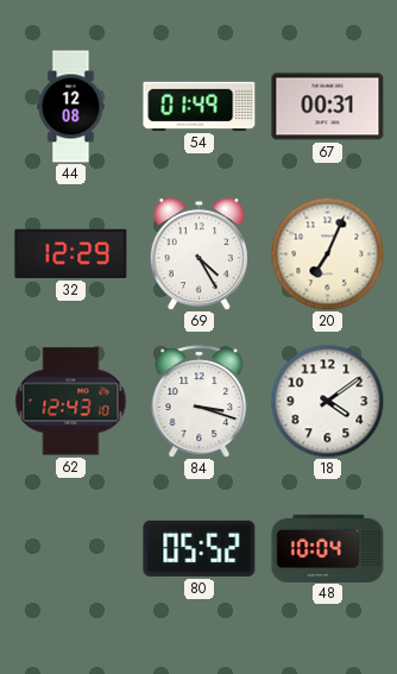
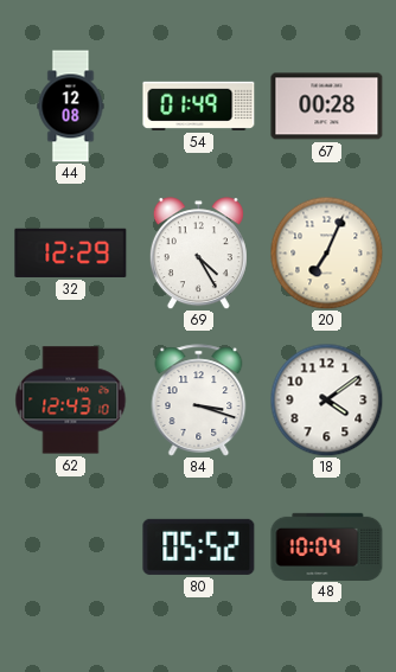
67: 00:31 -> 00:28 (327, 107)
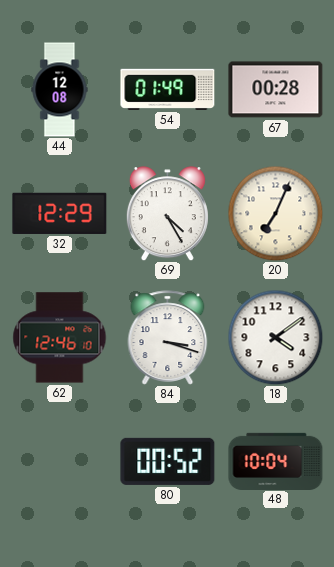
62: 12:43 -> 12:46 (60, 338)
80: 05:52 -> 00:52 (168, 461)
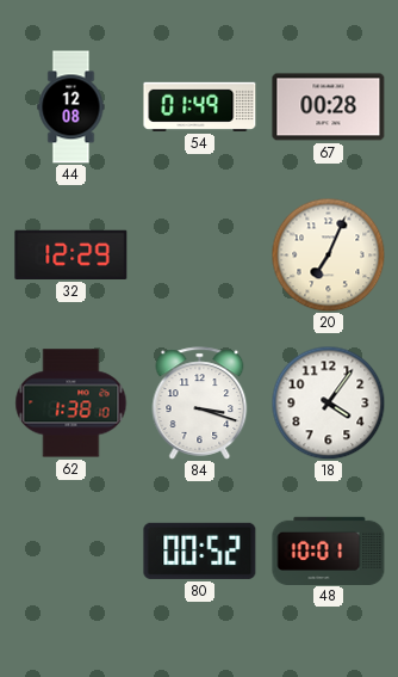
69: 4:25 -> none (167, 214)
62: 12:46 -> 1:38 (71, 404)
18: 4:09 -> 4:06 (328, 402)
48: 10:04 -> 10:01 (329, 550)
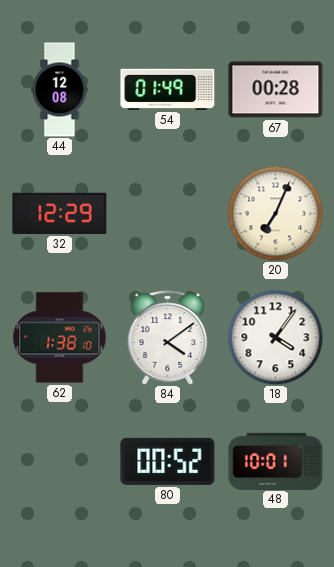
84: 3:18 -> 4:09 (168, 338)
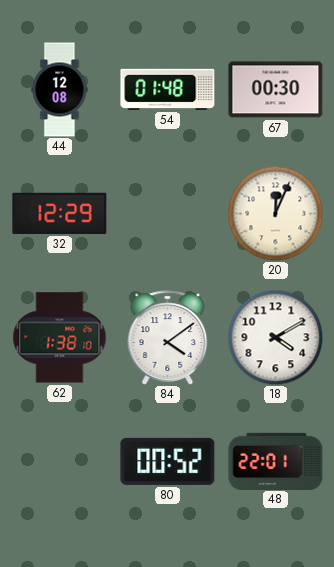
54: 01:49 -> 01:48 (168, 89)
67: 00:28 -> 00:30 (276, 90)
20: 7:04 -> 12:04 (275, 213)
18: 4:06 -> 4:10 (275, 337)
48: 10:01 -> 22:01 (276, 461)
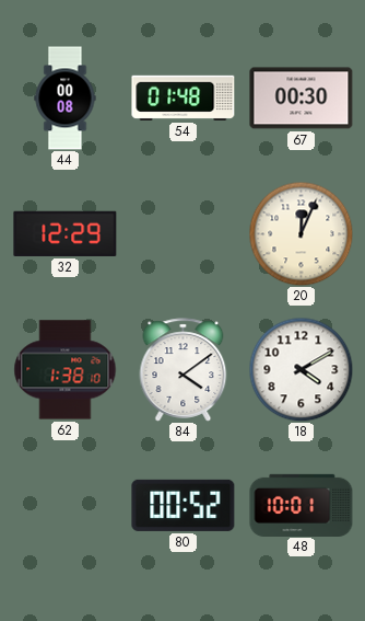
44: 12:08 -> 00:08 (66, 99)
48: 22:01 -> 10:01 (302, 505)
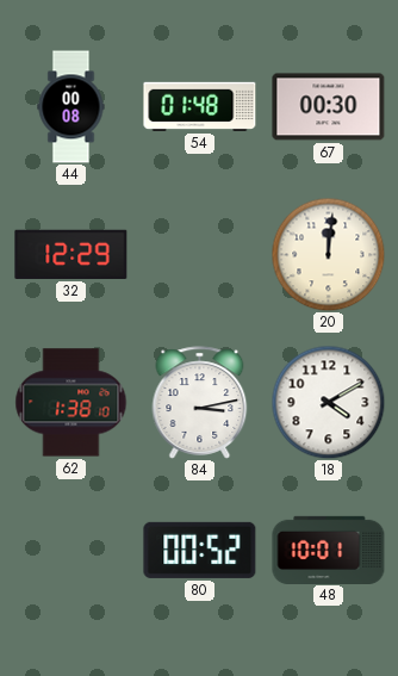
20: 12:04 -> 12:01 (328, 254)
84: 4:09 -> 3:13 (200, 403)
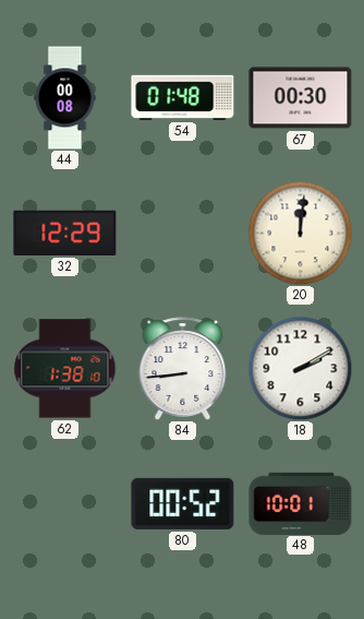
84: 3:13 -> 8:44 (183, 369)
18: 4:10 -> 2:10 (300, 368)
